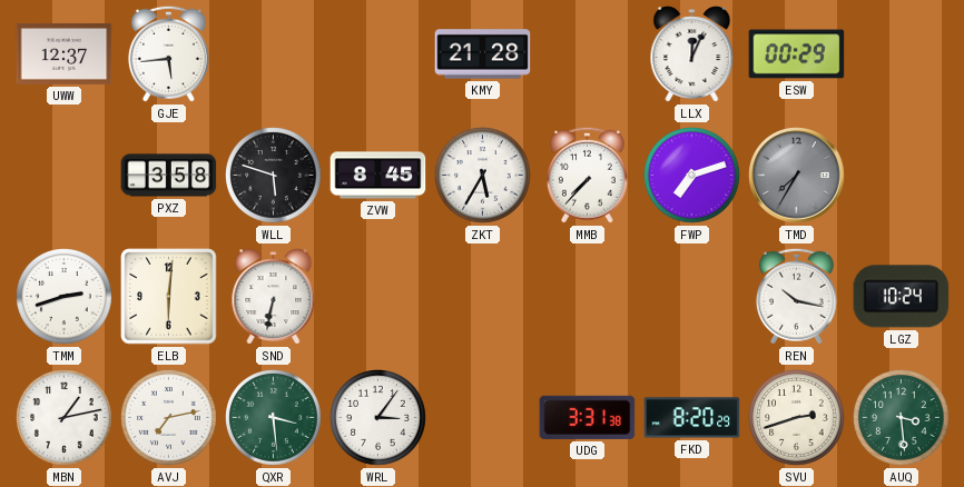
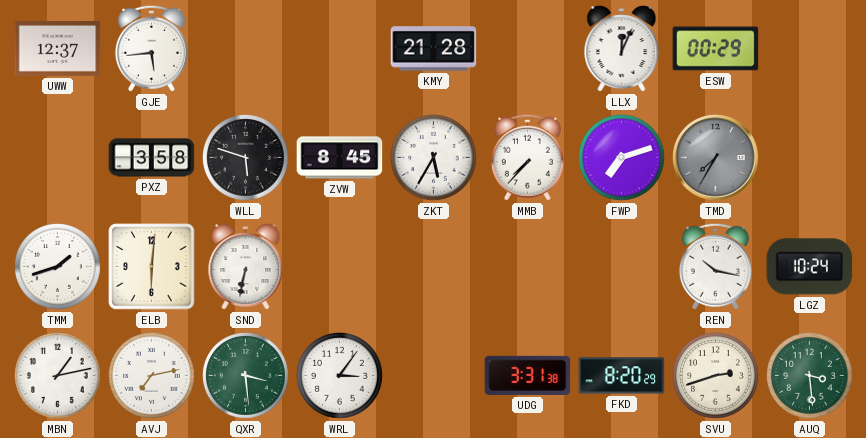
TMM: 2:42 -> 1:42 (58, 267)
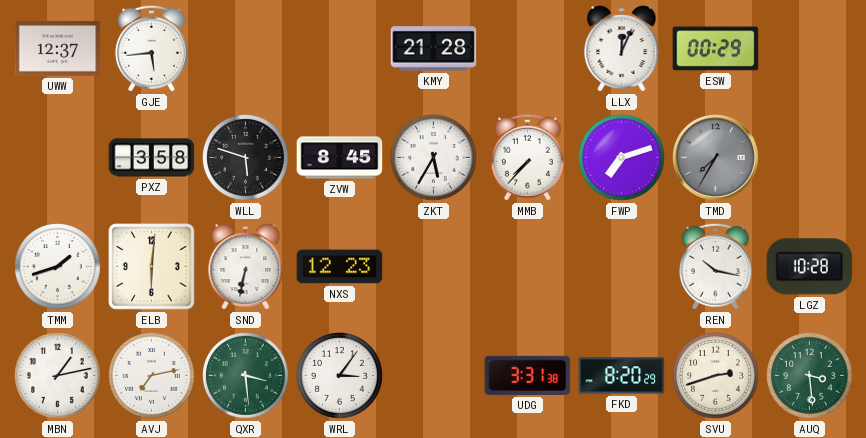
NXS: none -> 12:23 (340, 267)
LGZ: 10:24 -> 10:28 (810, 267)
